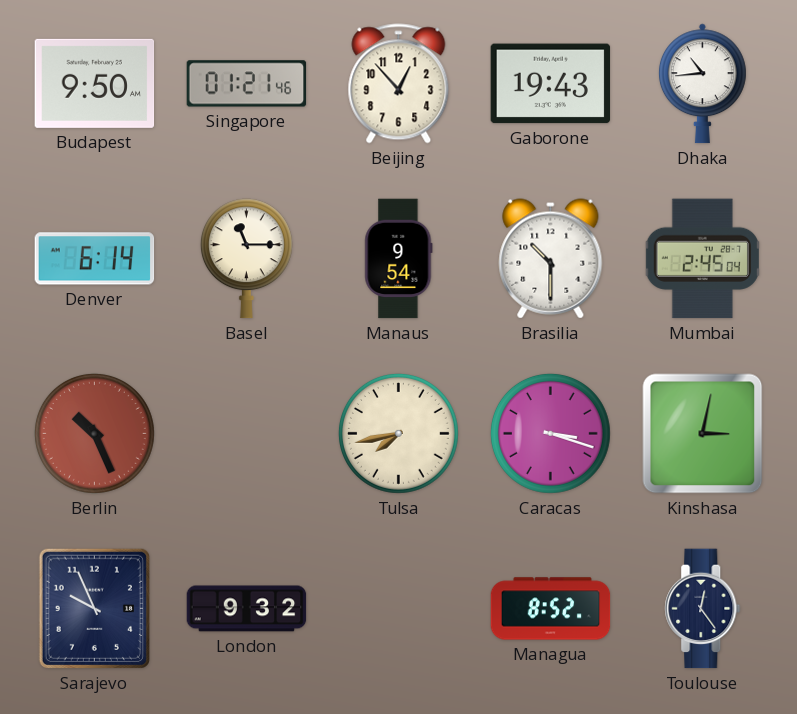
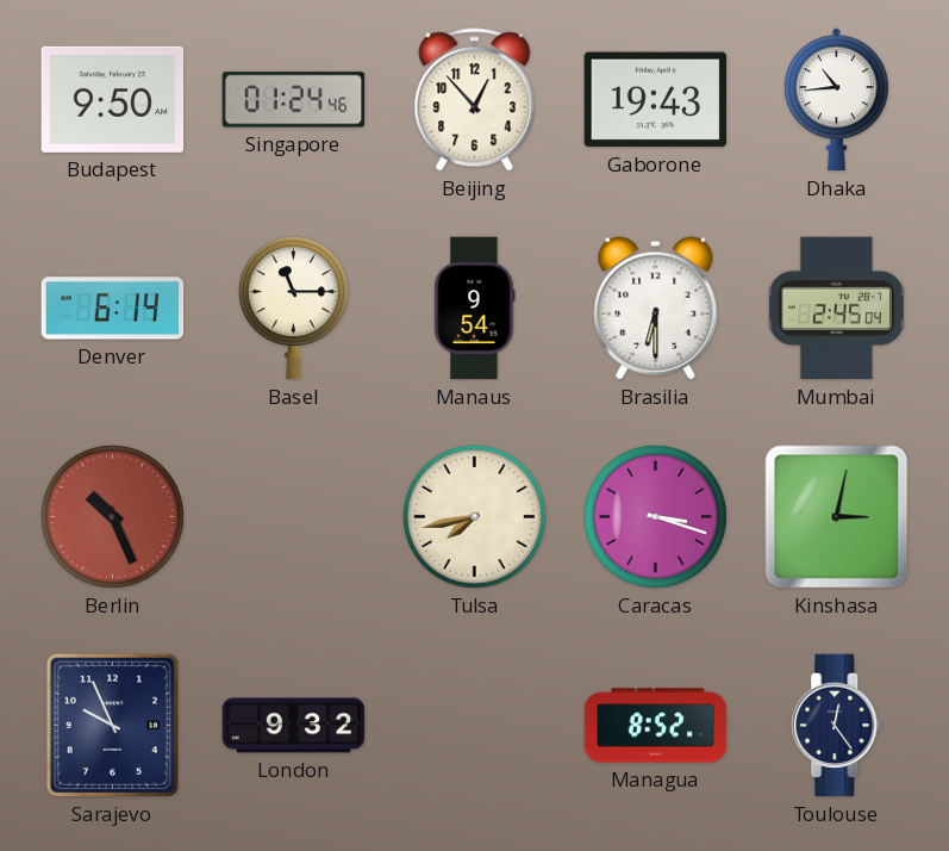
Singapore: 01:21 -> 01:24 (294, 100)
Brasilia: 10:30 -> 6:30 (656, 309)
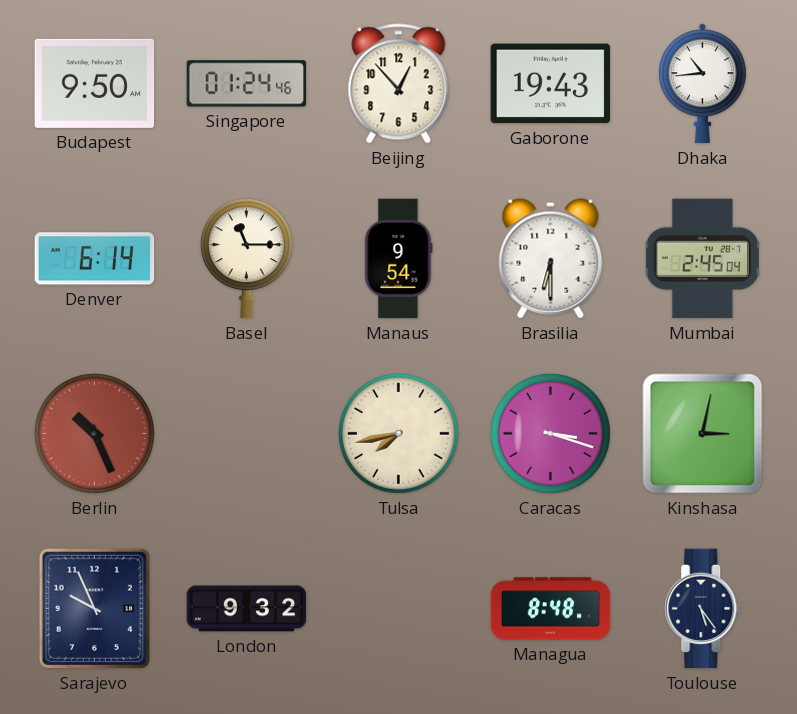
Managua: 8:52 -> 8:48 (551, 609)
Toulouse: 12:24 -> 5:24 (703, 609)
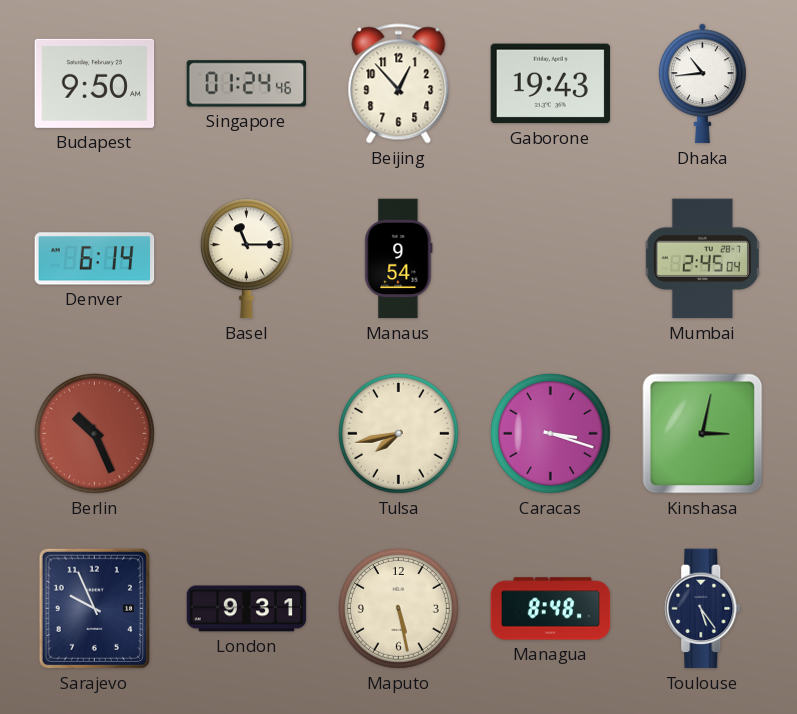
Brasilia: 6:30 -> none (551, 259)
London: 9:32 -> 9:31 (247, 609)
Maputo: none -> 5:28 (398, 608)
